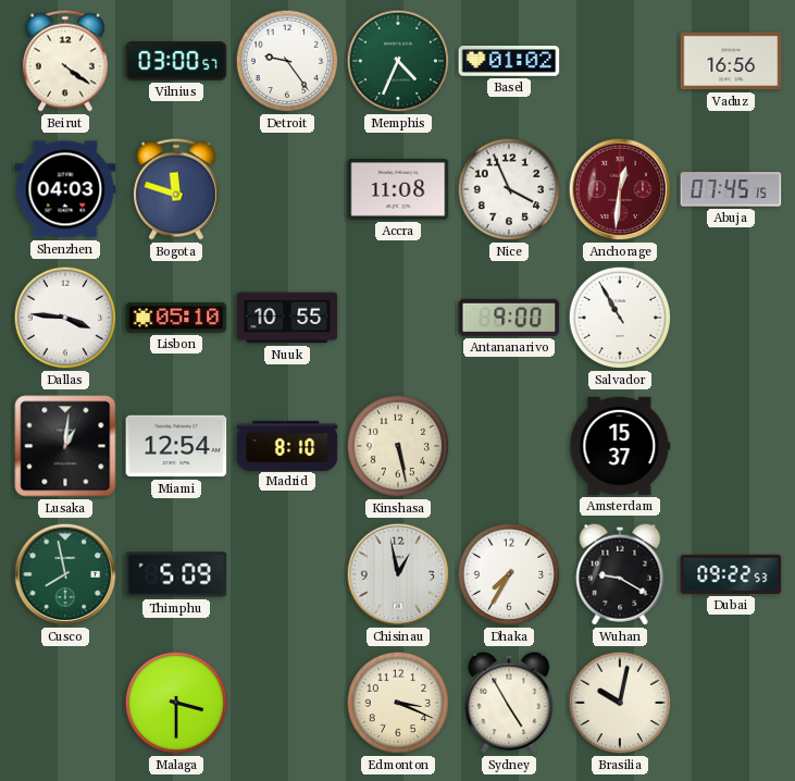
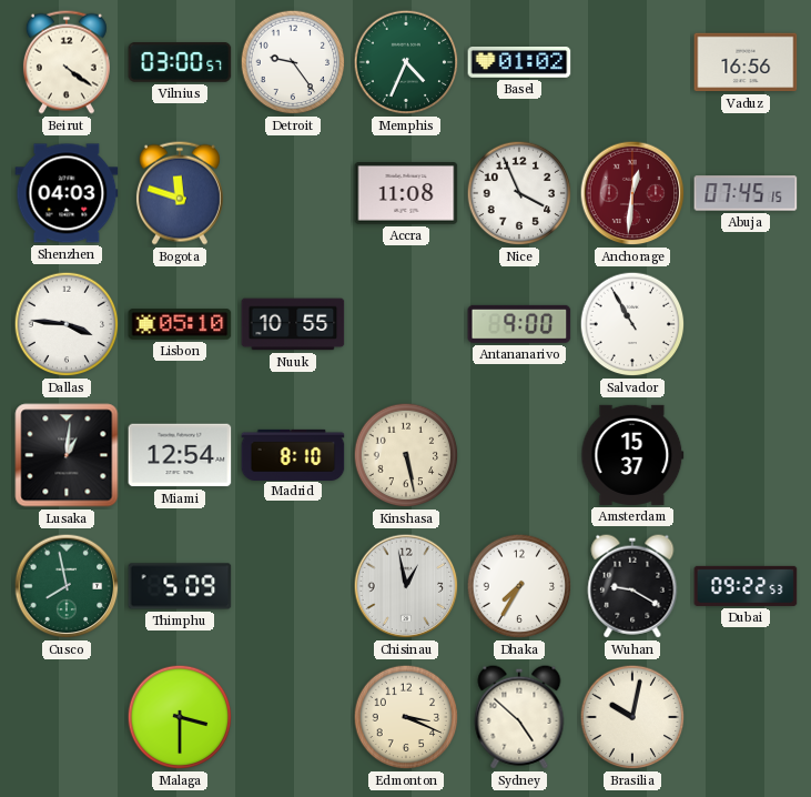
Sydney: 4:55 -> 4:52 (519, 717)
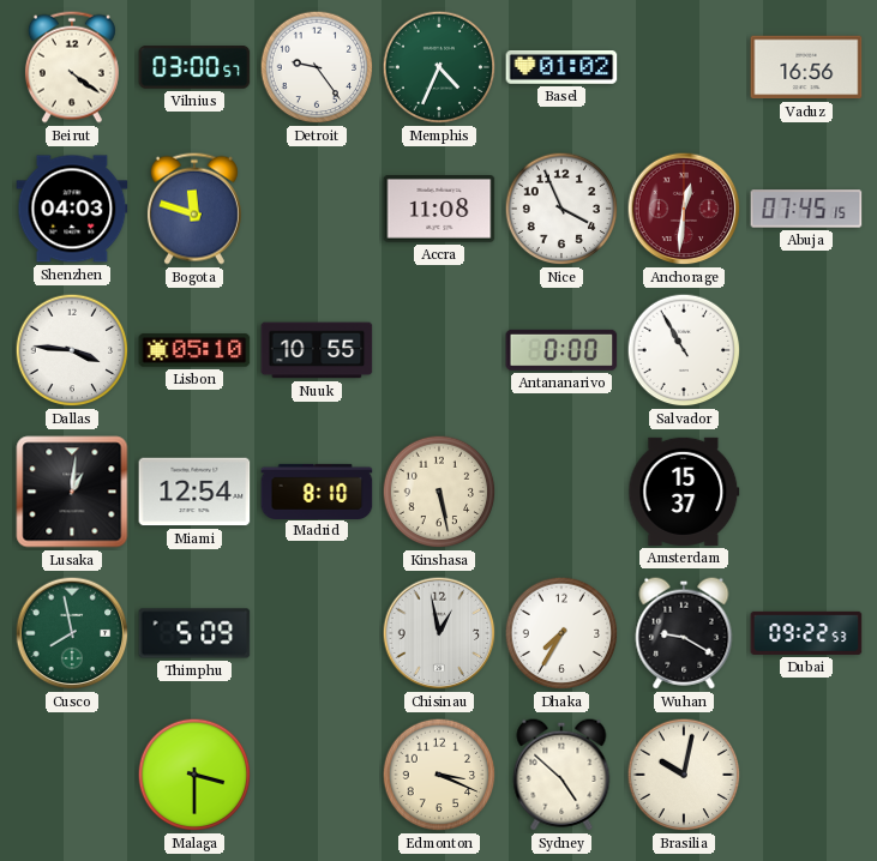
Antananarivo: 9:00 -> 0:00 (561, 350)
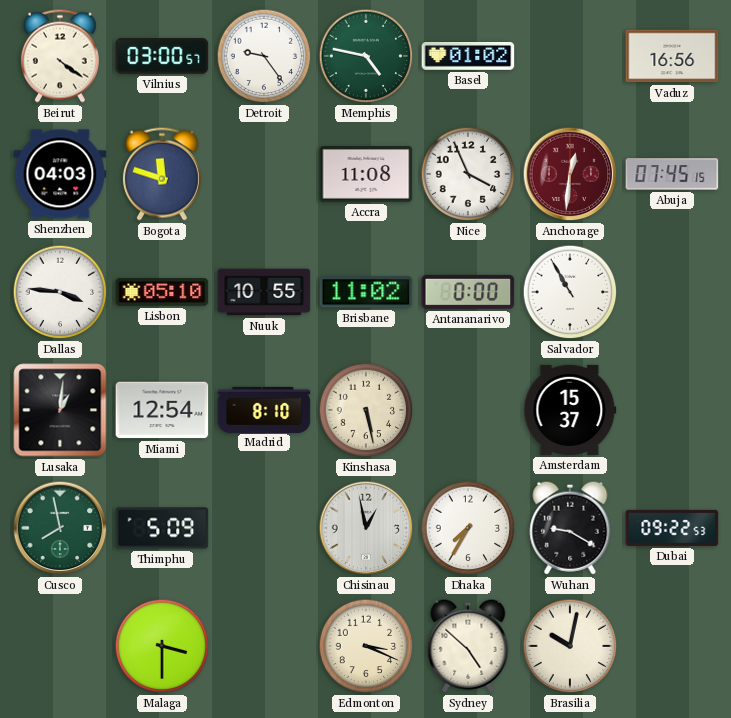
Memphis: 4:34 -> 4:47 (366, 56)
Brisbane: none -> 11:02 (366, 292)
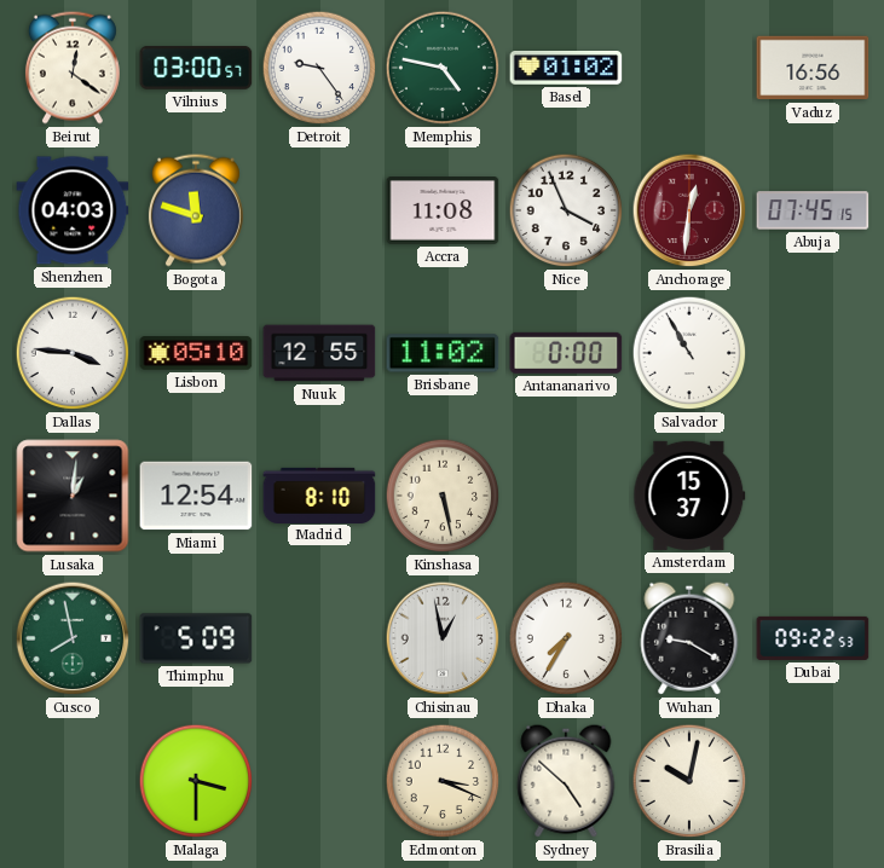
Beirut: 4:21 -> 12:21 (73, 68)
Nuuk: 10:55 -> 12:55 (319, 353)
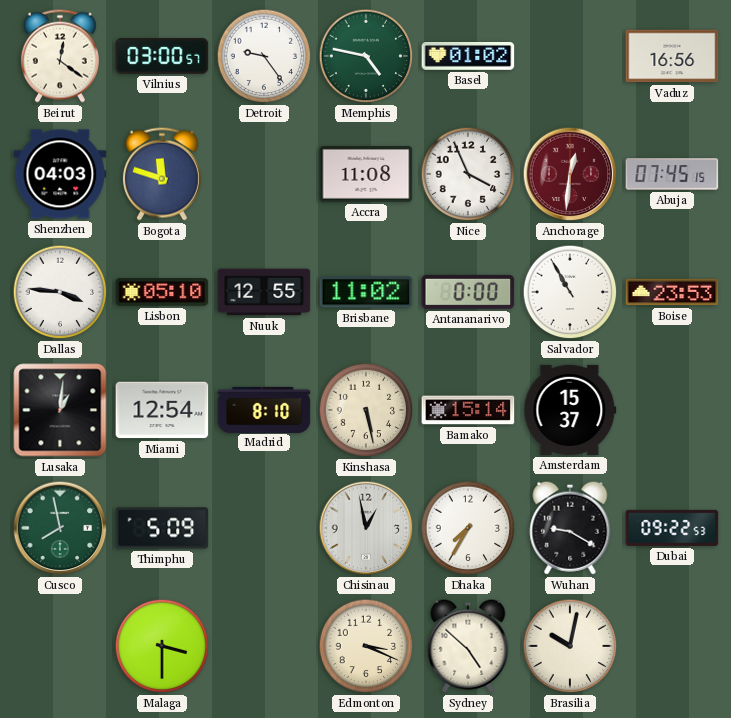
Boise: none -> 23:53 (672, 292)
Bamako: none -> 15:14 (468, 410)
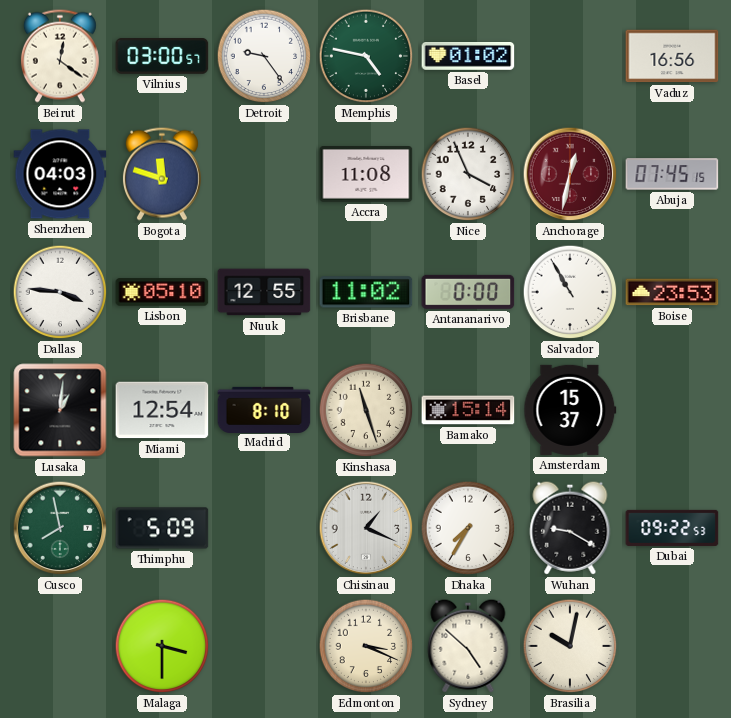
Anchorage: 12:31 -> 12:32 (570, 174)
Kinshasa: 5:28 -> 11:27 (366, 410)
Chisinau: 12:58 -> 1:19 (366, 528)
